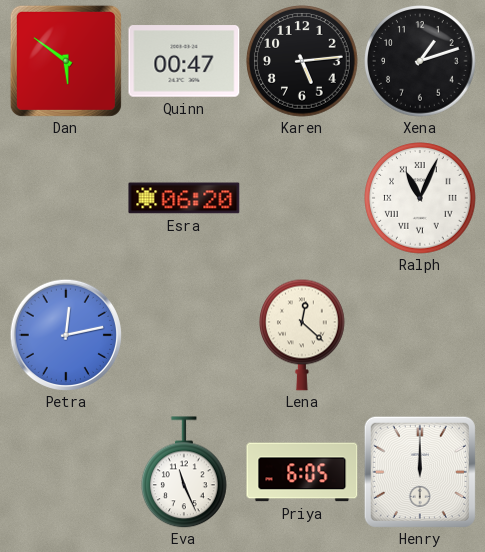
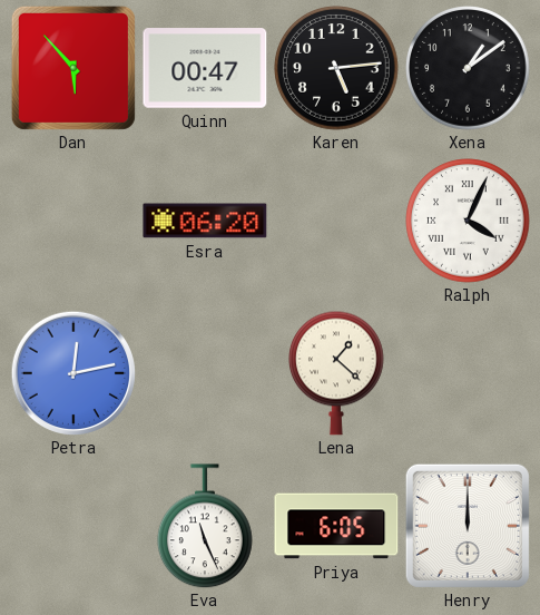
Dan: 5:51 -> 5:53 (73, 68)
Xena: 1:12 -> 1:09 (468, 68)
Ralph: 11:04 -> 4:04 (468, 221)
Lena: 12:22 -> 1:22 (337, 373)
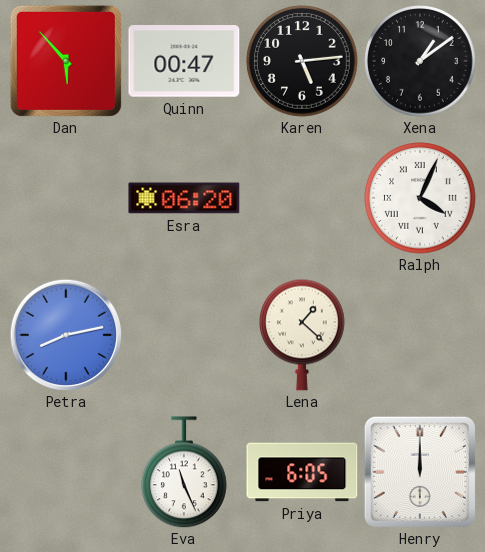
Petra: 12:13 -> 8:13 (66, 335)
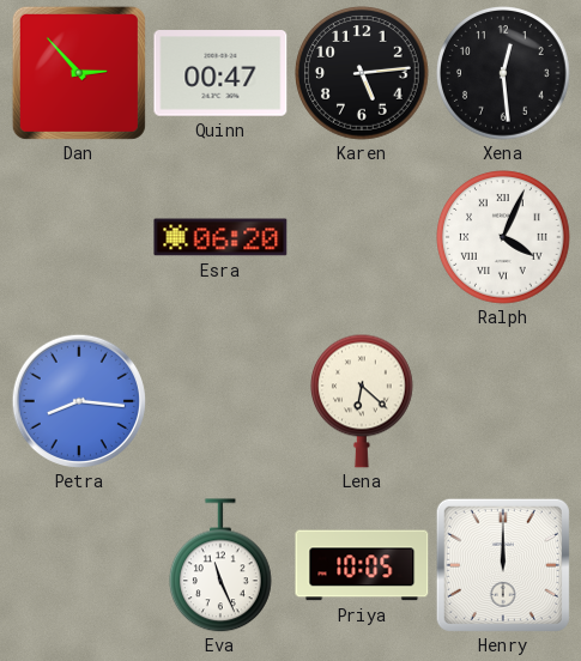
Dan: 5:53 -> 2:53 (79, 73)
Xena: 1:09 -> 12:29 (503, 73)
Petra: 8:13 -> 8:16 (79, 401)
Lena: 1:22 -> 6:22 (363, 401)
Priya: 6:05 -> 10:05 (362, 565)
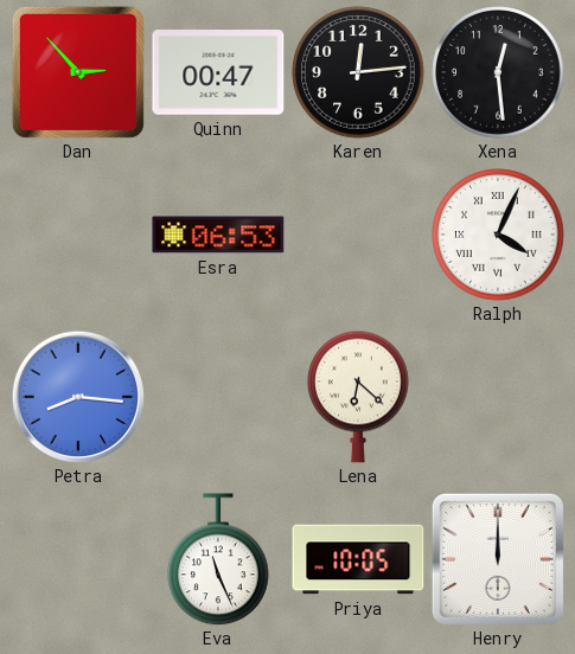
Karen: 5:14 -> 12:14 (358, 72)
Esra: 06:20 -> 06:53 (218, 235)
